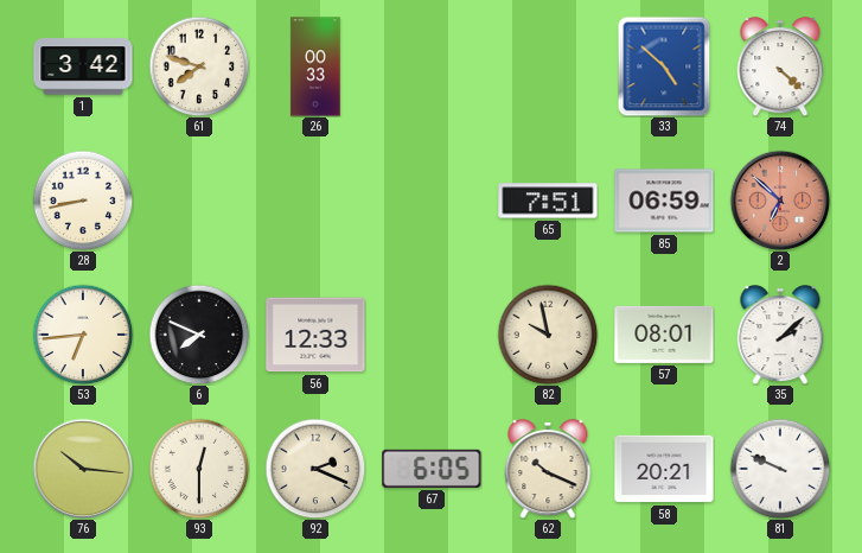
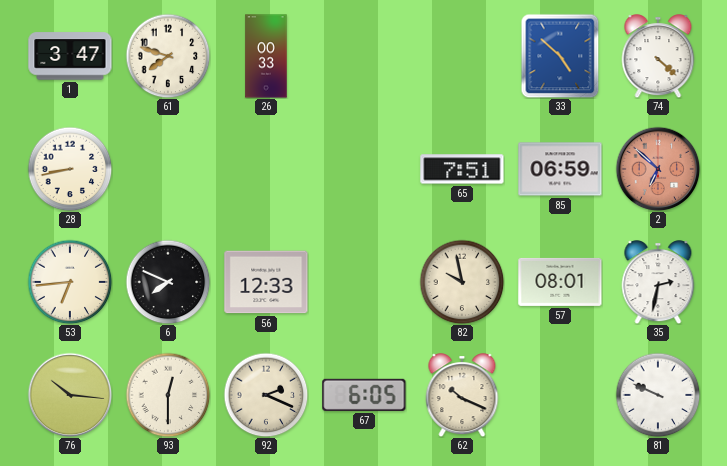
1: 3:42 -> 3:47 (70, 56)
35: 2:08 -> 2:32 (658, 282)
58: 20:21 -> none (664, 469)
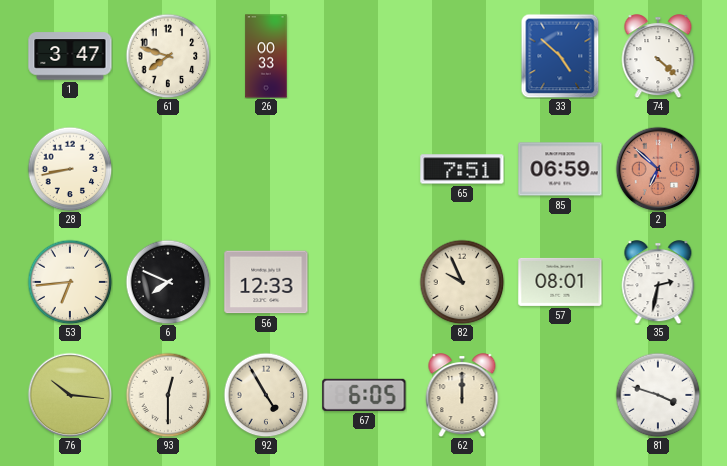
82: 9:58 -> 9:56 (462, 282)
92: 2:19 -> 4:55 (266, 395)
62: 10:19 -> 12:00 (462, 395)
81: 9:49 -> 3:48 (658, 395)
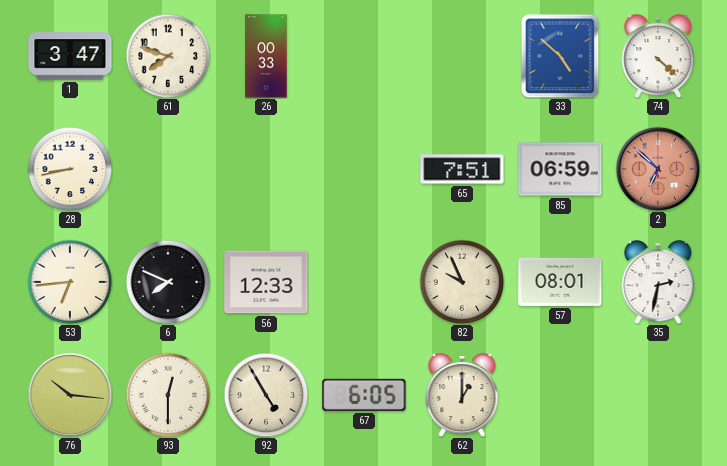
62: 12:00 -> 1:00 (462, 395)
81: 3:48 -> none (658, 395)
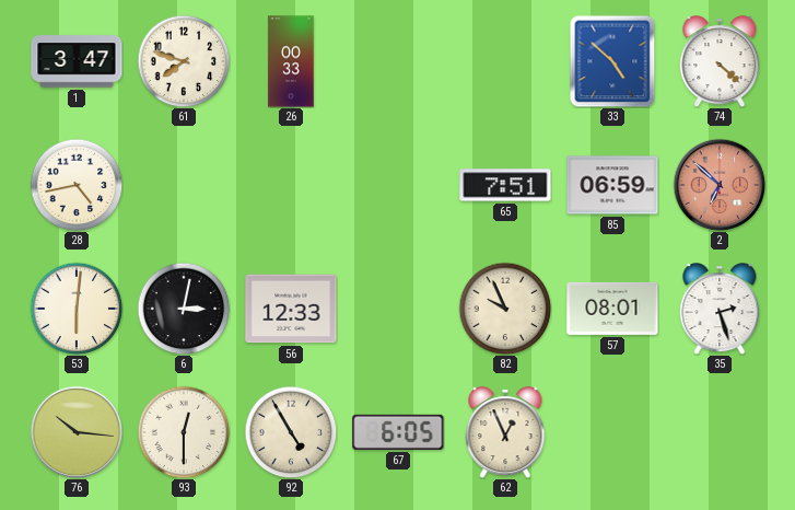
28: 8:43 -> 4:43 (77, 185)
53: 6:44 -> 6:01 (77, 309)
6: 7:49 -> 3:02 (184, 309)
35: 2:32 -> 2:27 (720, 309)
62: 1:00 -> 12:56 (505, 432)
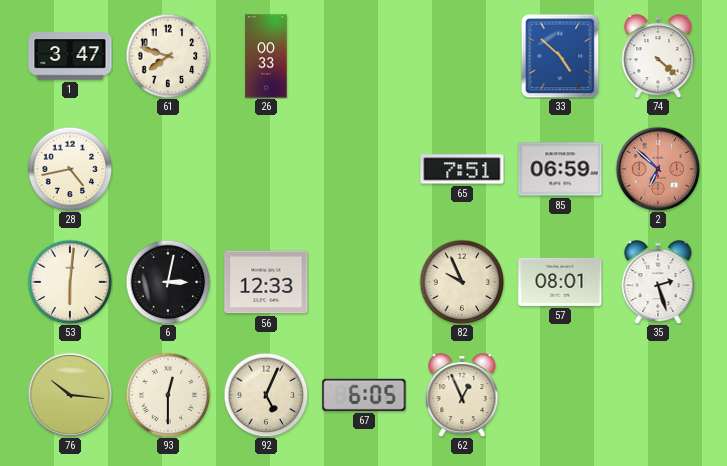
92: 4:55 -> 5:04 (266, 395)
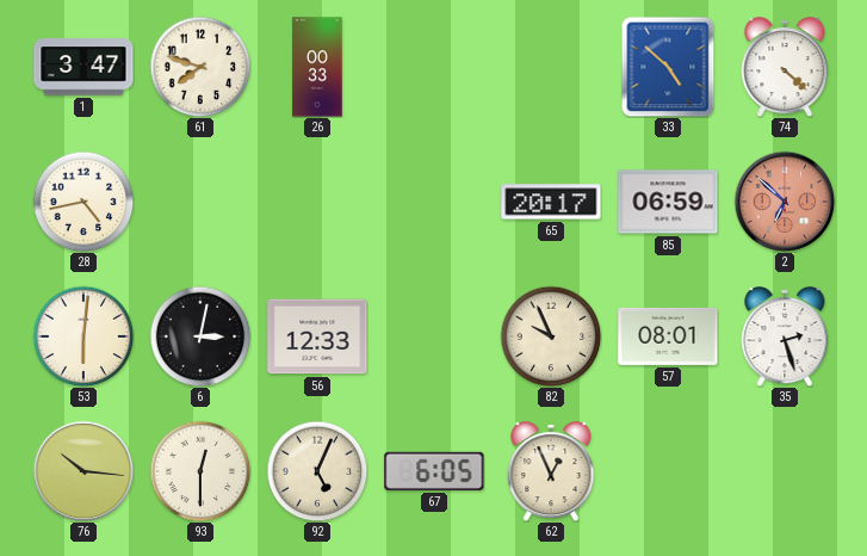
65: 7:51 -> 20:17 (551, 202)
